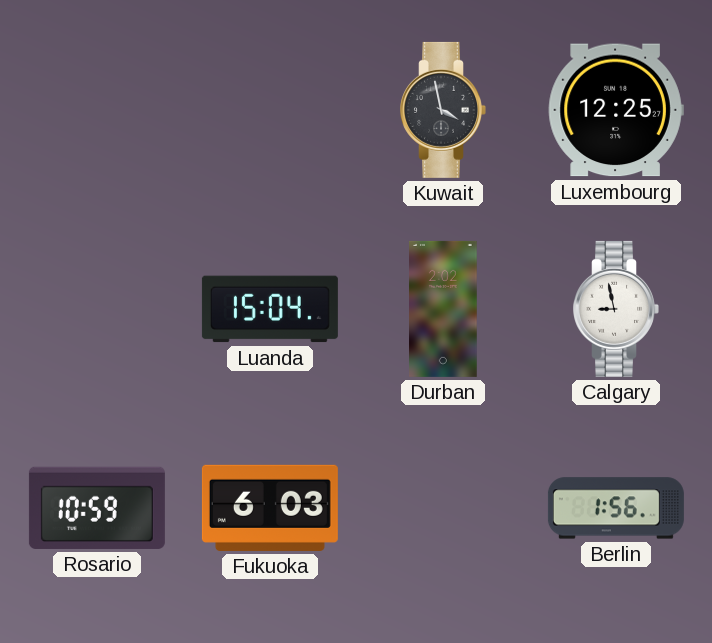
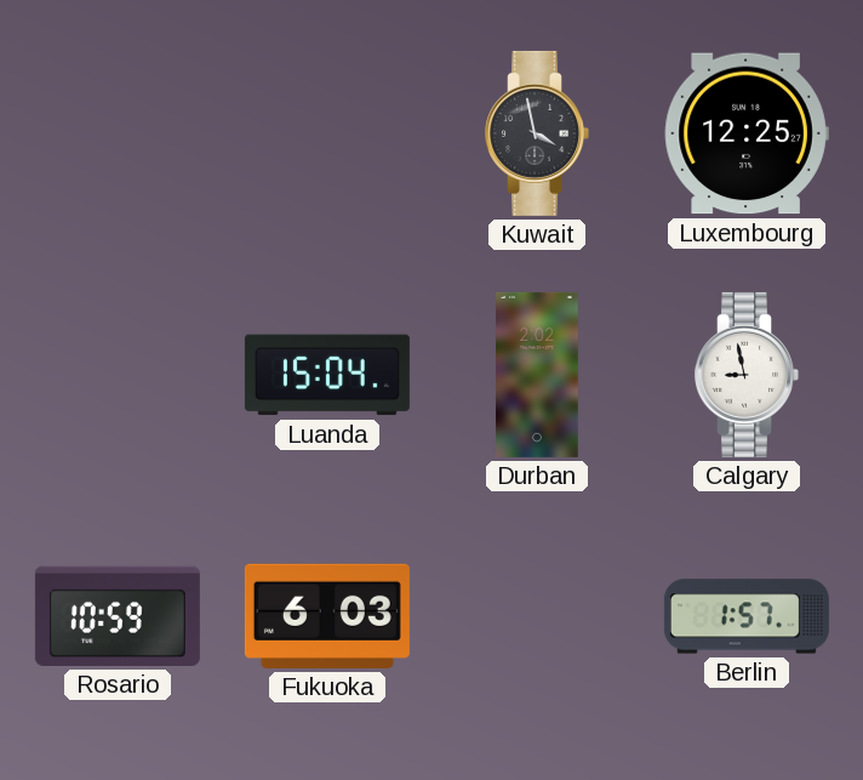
Berlin: 1:56 -> 1:57 (747, 616)
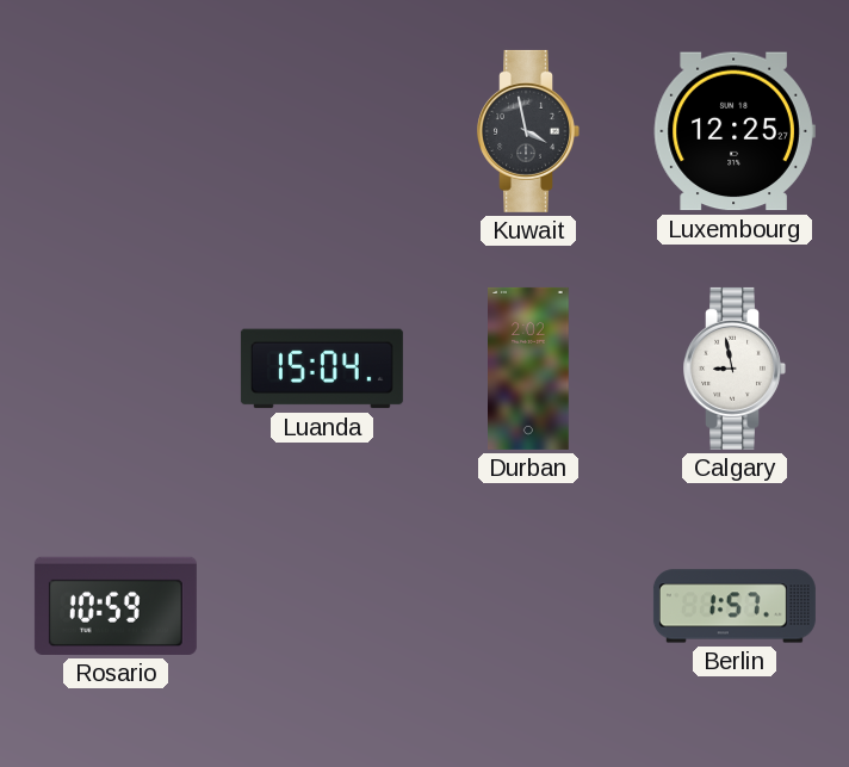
Fukuoka: 6:03 -> none (327, 616)
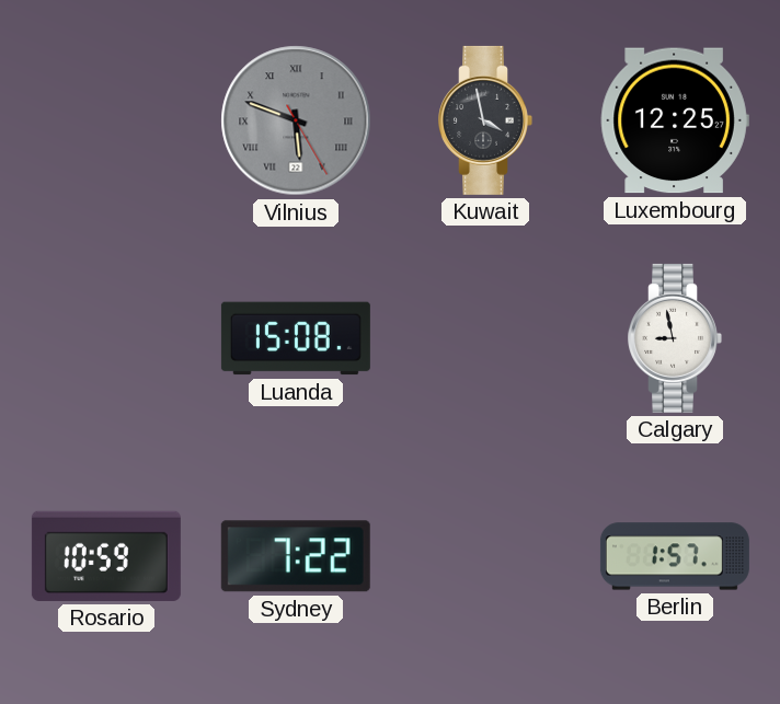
Vilnius: none -> 5:48 (296, 120)
Luanda: 15:04 -> 15:08 (296, 338)
Durban: 2:02 -> none (529, 369)
Sydney: none -> 7:22 (296, 556)
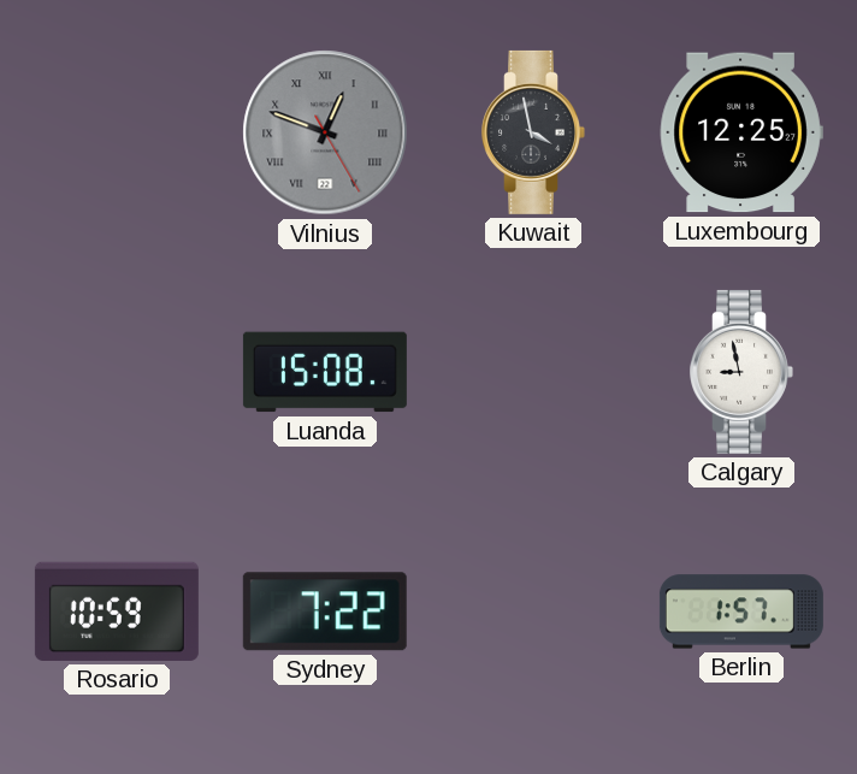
Vilnius: 5:48 -> 12:48 (325, 132)
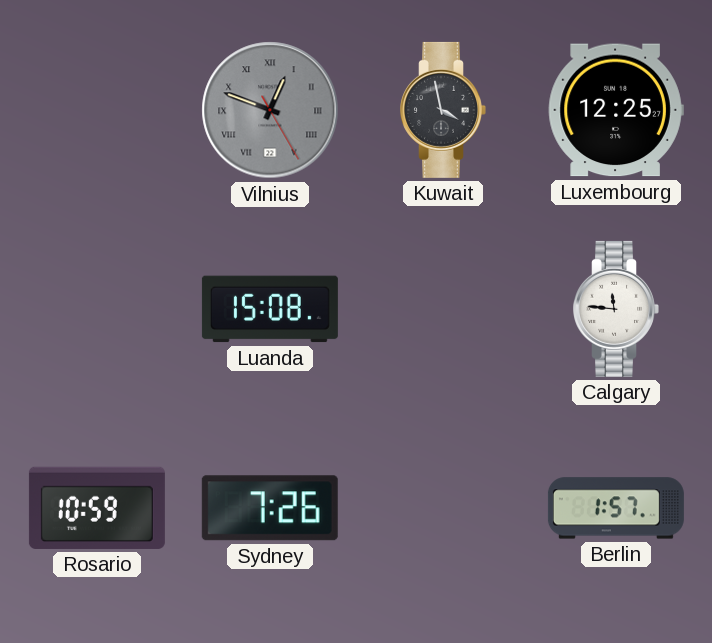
Calgary: 8:58 -> 11:46 (616, 309)
Sydney: 7:22 -> 7:26 (270, 508)
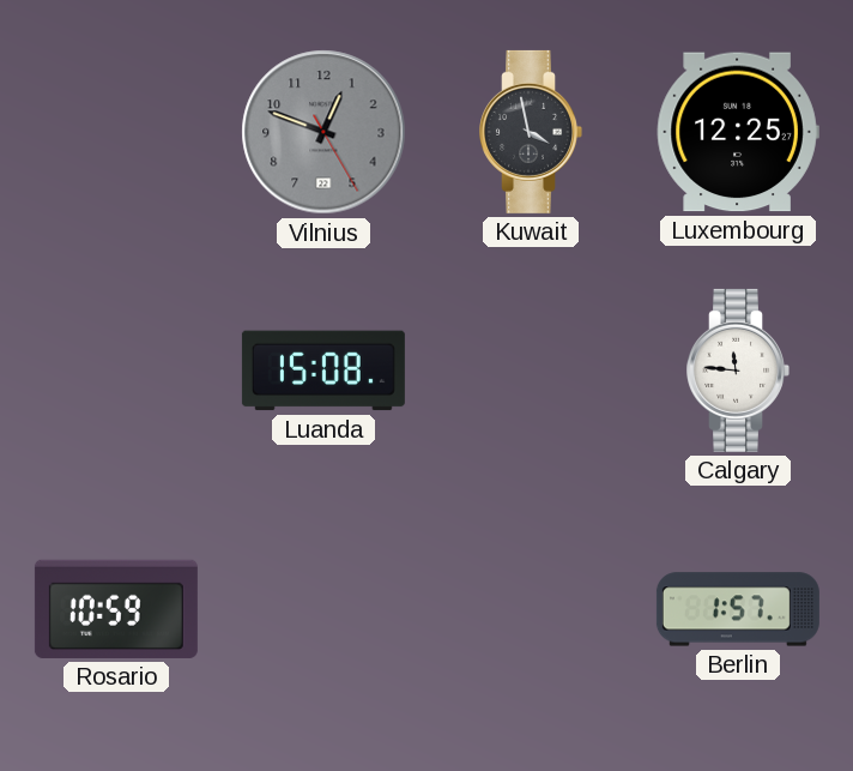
Vilnius numerals: Roman -> Arabic (323, 132)
Sydney: 7:26 -> none (270, 508)
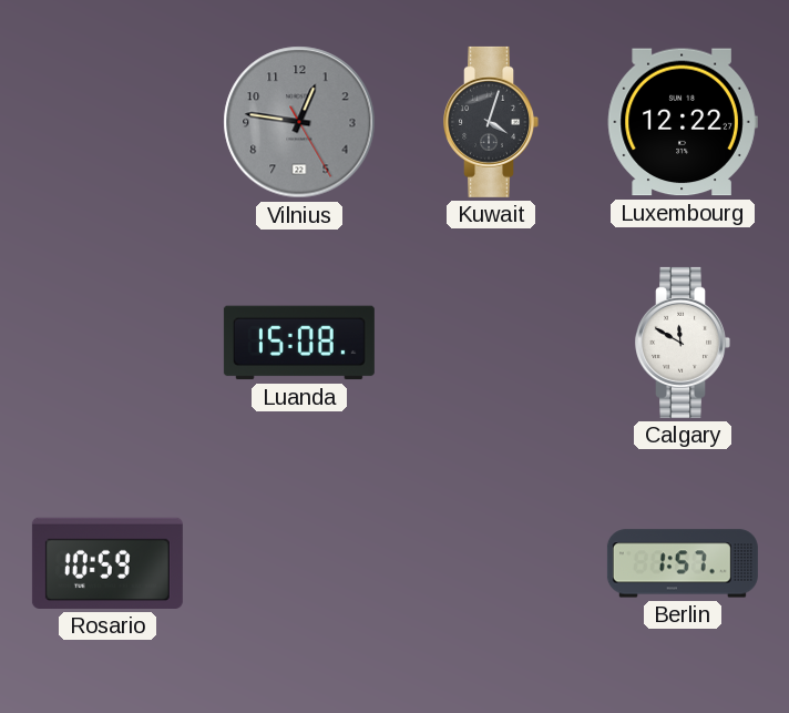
Vilnius: 12:48 -> 12:46 (299, 122)
Kuwait: 3:58 -> 4:03 (491, 122)
Luxembourg: 12:25 -> 12:22 (683, 122)
Calgary: 11:46 -> 11:50 (683, 343)
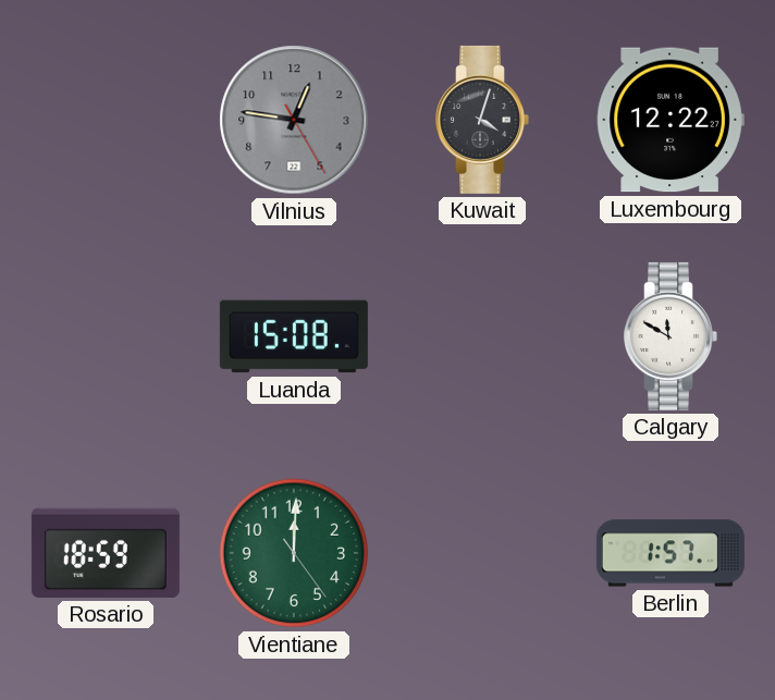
Rosario: 10:59 -> 18:59 (106, 553)
Vientiane: none -> 12:00 (294, 553)
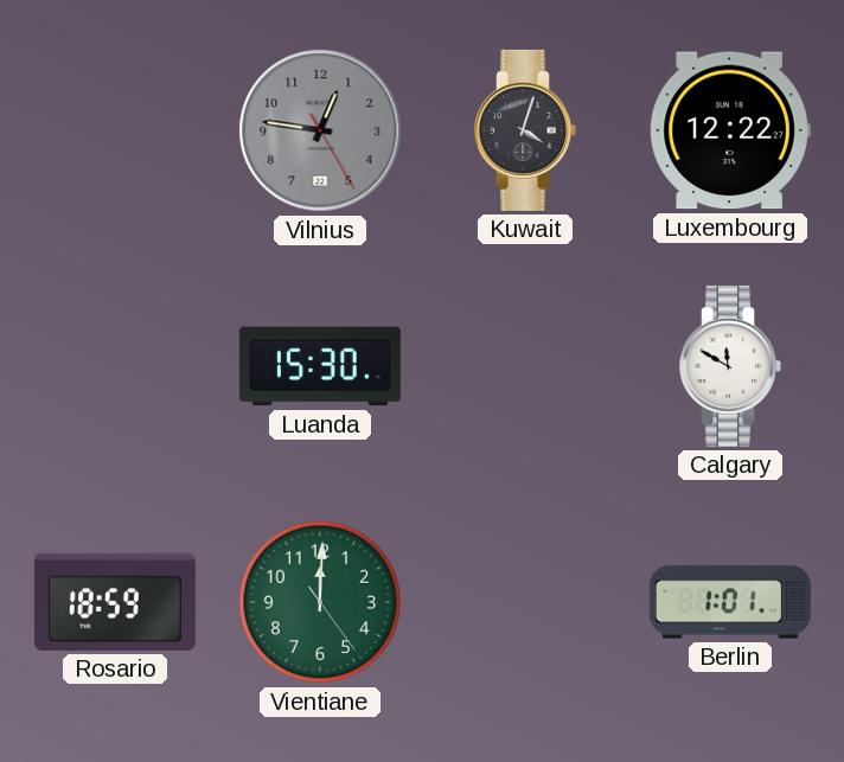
Luanda: 15:08 -> 15:30 (320, 366)
Berlin: 1:57 -> 1:01 (730, 602)
